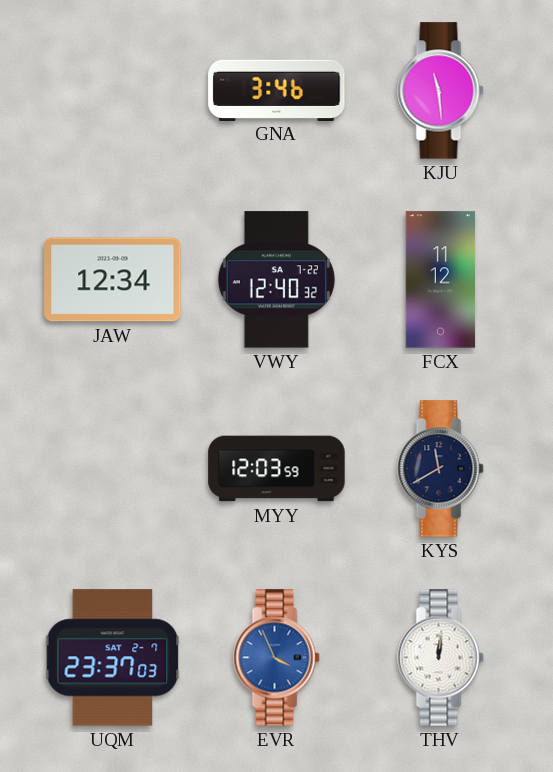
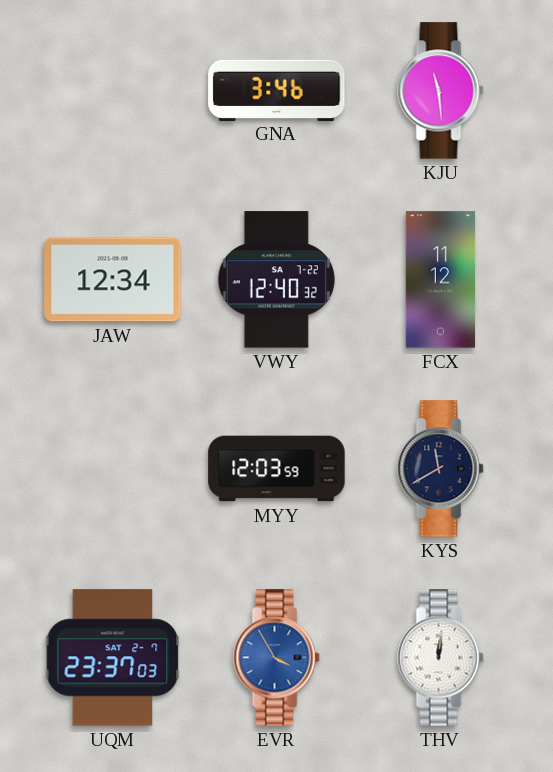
EVR: 3:56 -> 3:55 (277, 658)
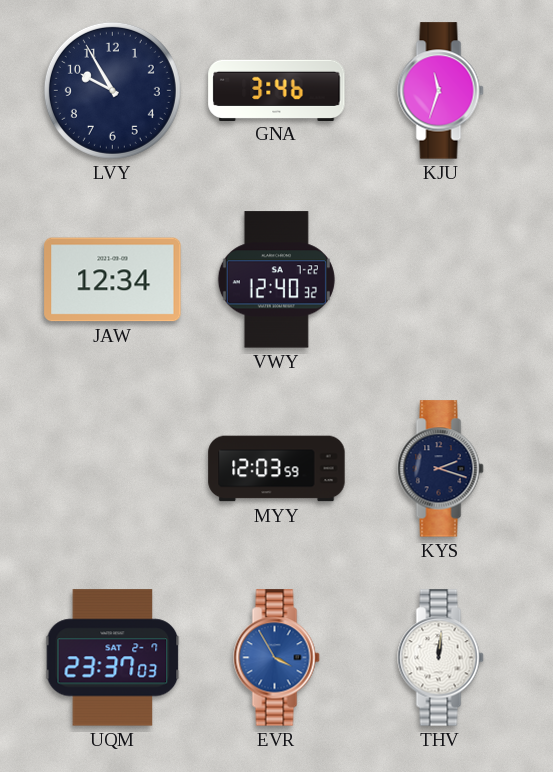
LVY: none -> 9:55 (112, 90)
KJU: 11:29 -> 11:33 (441, 91)
FCX: 11:12 -> none (441, 280)
KYS: 11:40 -> 2:18 (441, 469)
